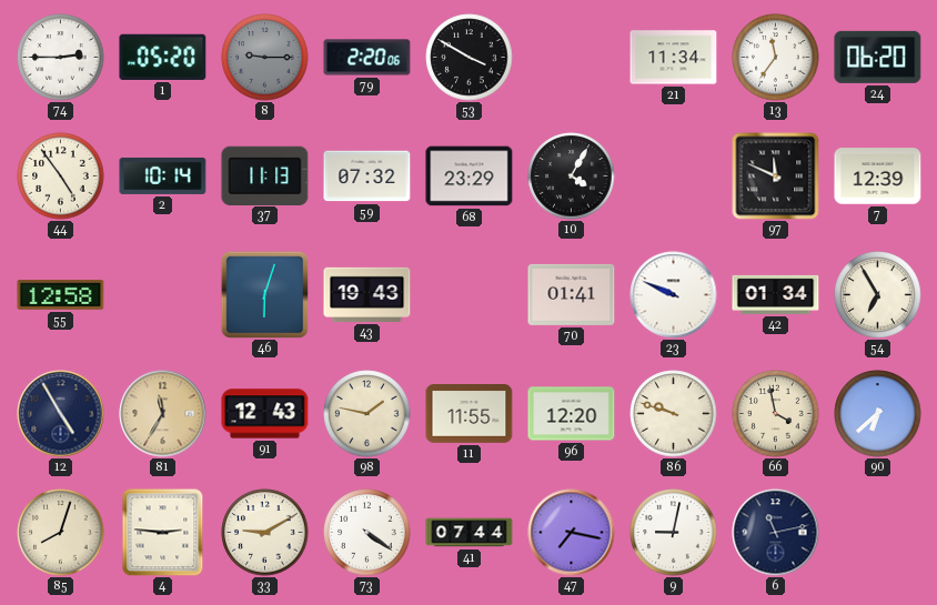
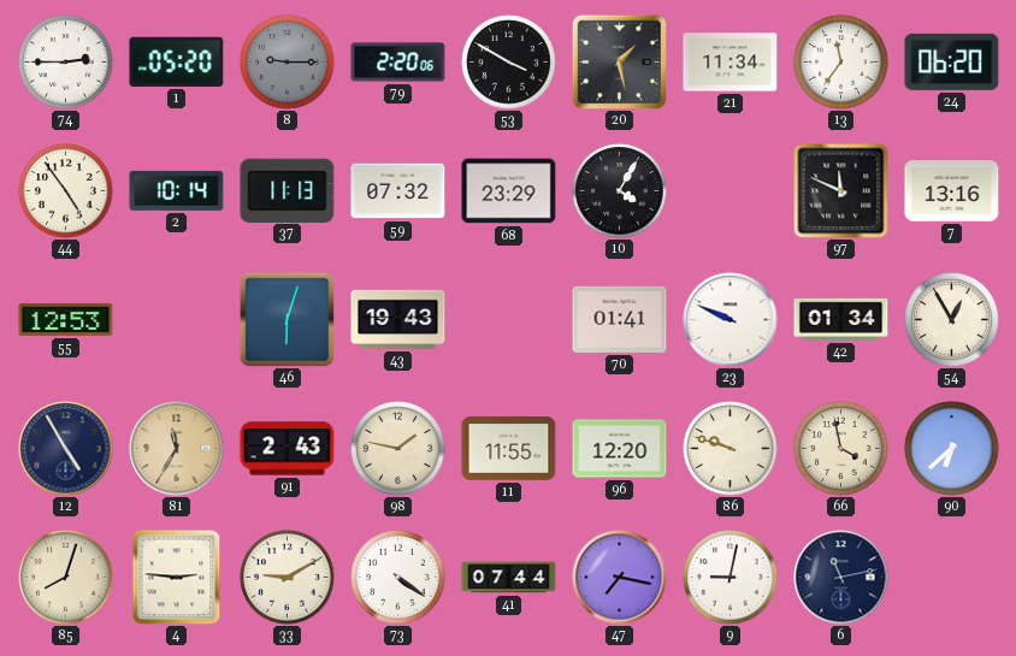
20: none -> 1:28 (619, 61)
7: 12:39 -> 13:16 (952, 191)
55: 12:58 -> 12:53 (66, 319)
54: 6:55 -> 12:55 (952, 320)
91: 12:43 -> 2:43 (288, 449)
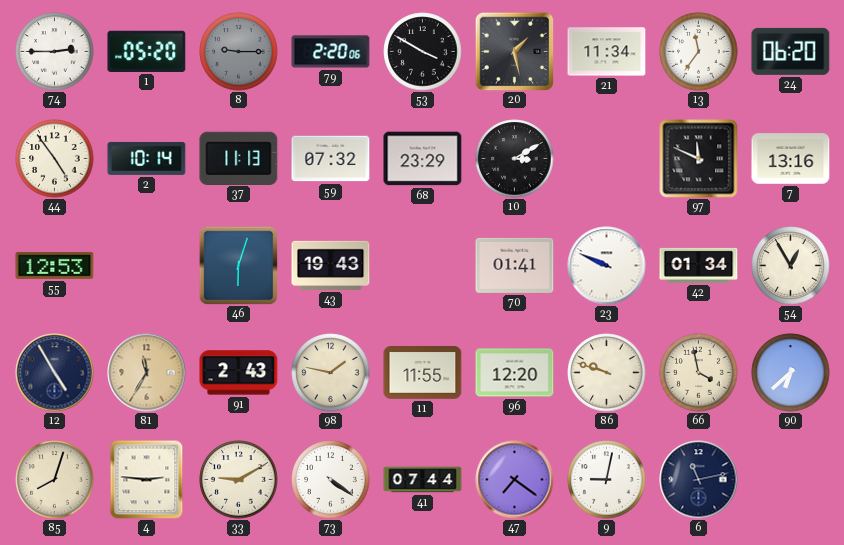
10: 4:05 -> 3:10 (515, 159)
47: 7:17 -> 7:21 (515, 480)
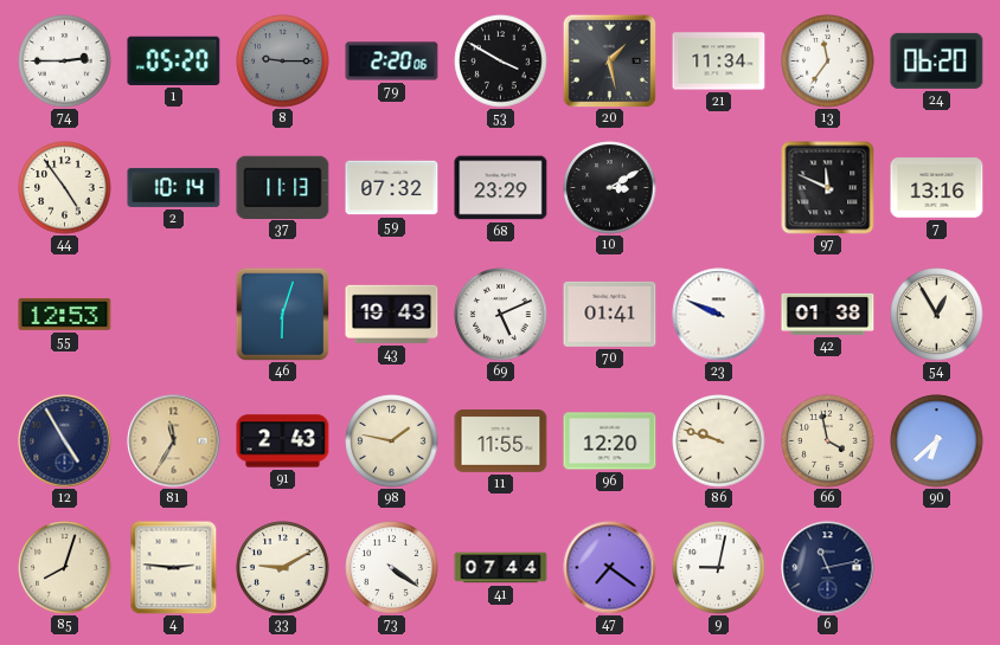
69: none -> 5:11 (501, 315)
42: 01:34 -> 01:38 (828, 314)
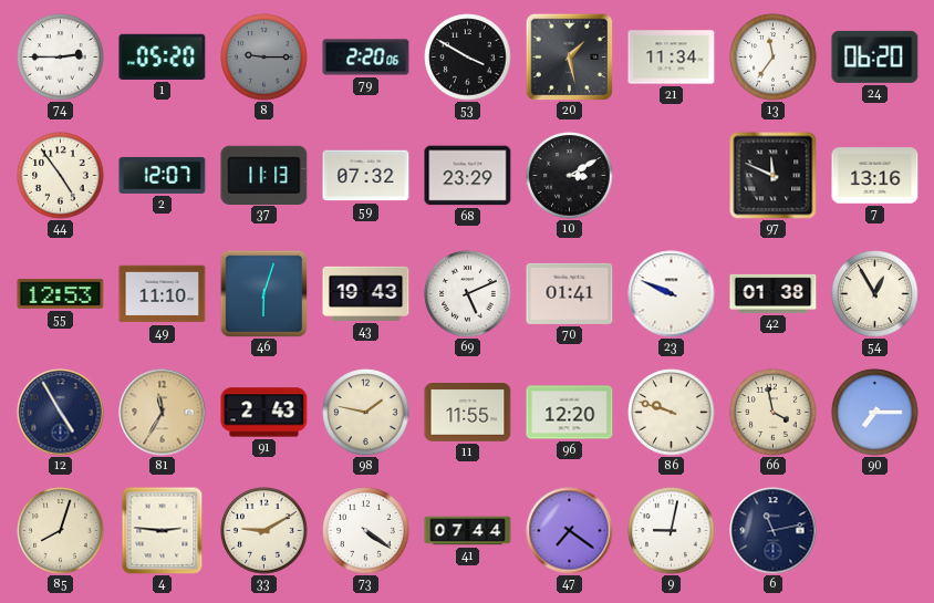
2: 10:14 -> 12:07 (163, 175)
49: none -> 11:10 (163, 294)
90: 6:38 -> 7:15 (875, 413)
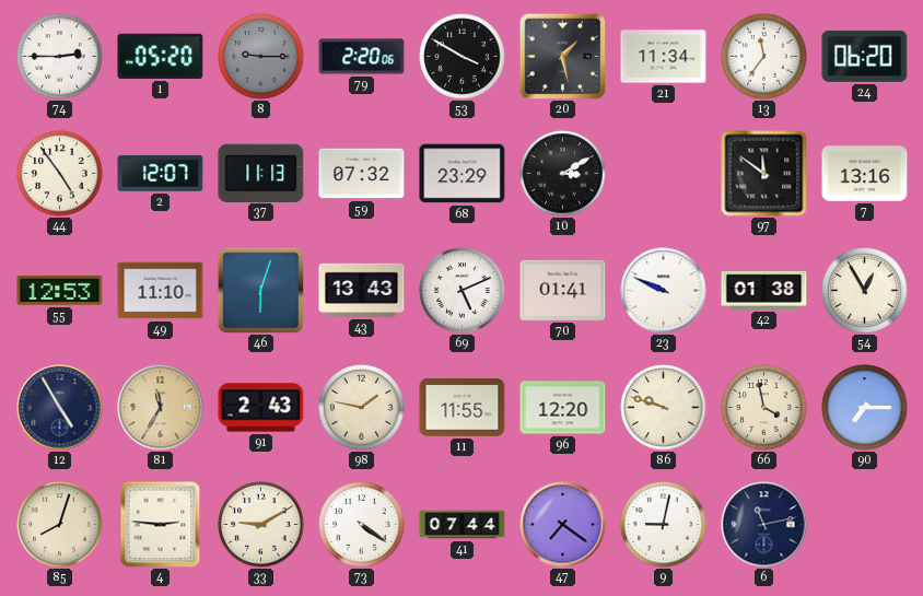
97: 11:49 -> 11:51 (764, 174)
43: 19:43 -> 13:43 (362, 290)
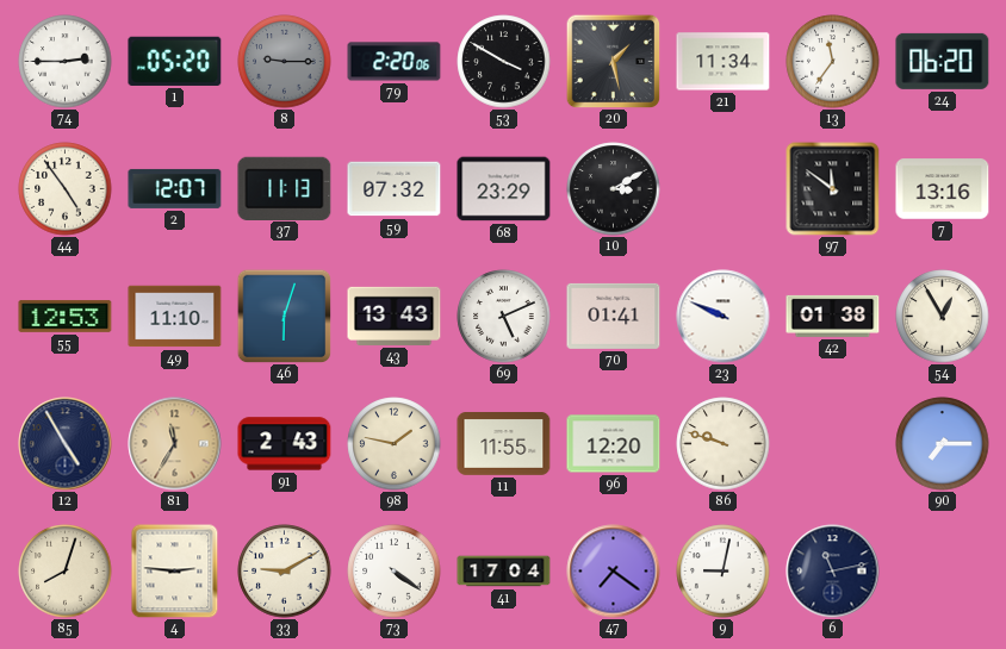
66: 3:58 -> none (764, 408)
41: 07:44 -> 17:04 (504, 572)
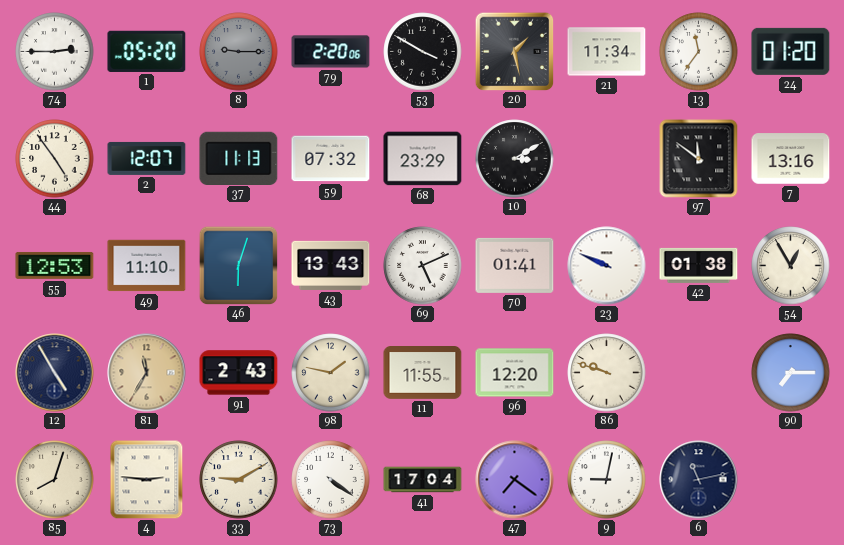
24: 06:20 -> 01:20 (791, 51)
